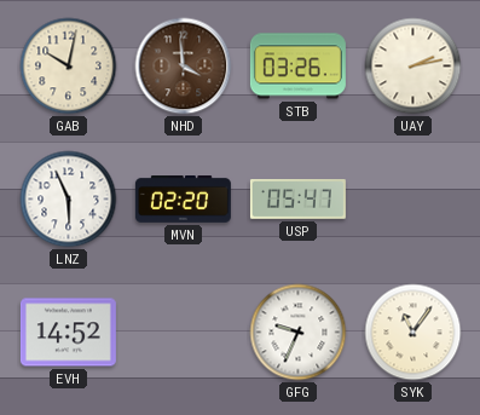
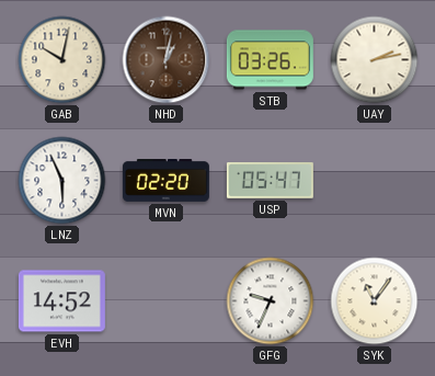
NHD: 3:59 -> 1:02 (167, 60)
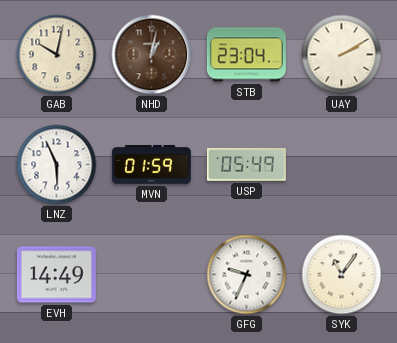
STB: 03:26 -> 23:04 (246, 55)
UAY: 2:13 -> 2:10 (342, 55)
MVN: 02:20 -> 01:59 (151, 165)
USP: 05:47 -> 05:49 (246, 165)
EVH: 14:52 -> 14:49 (56, 275)
